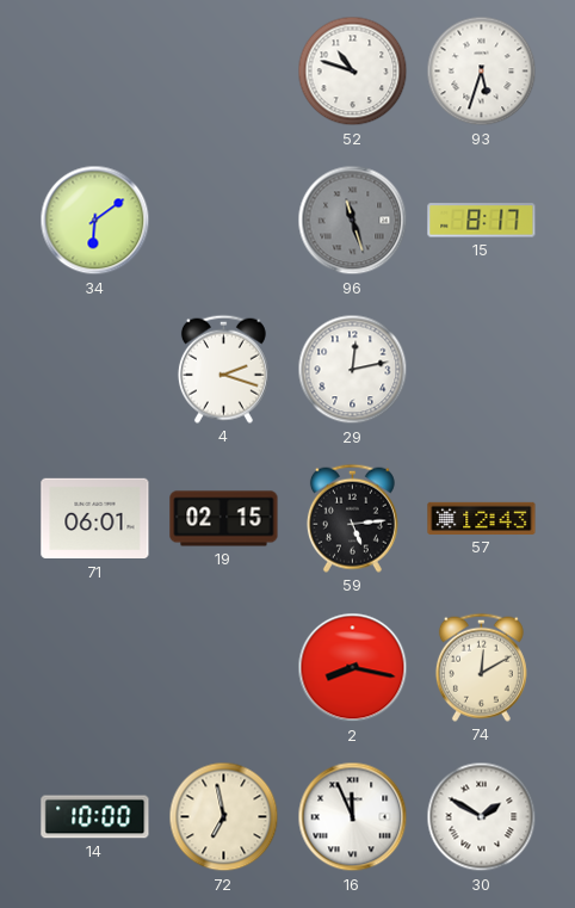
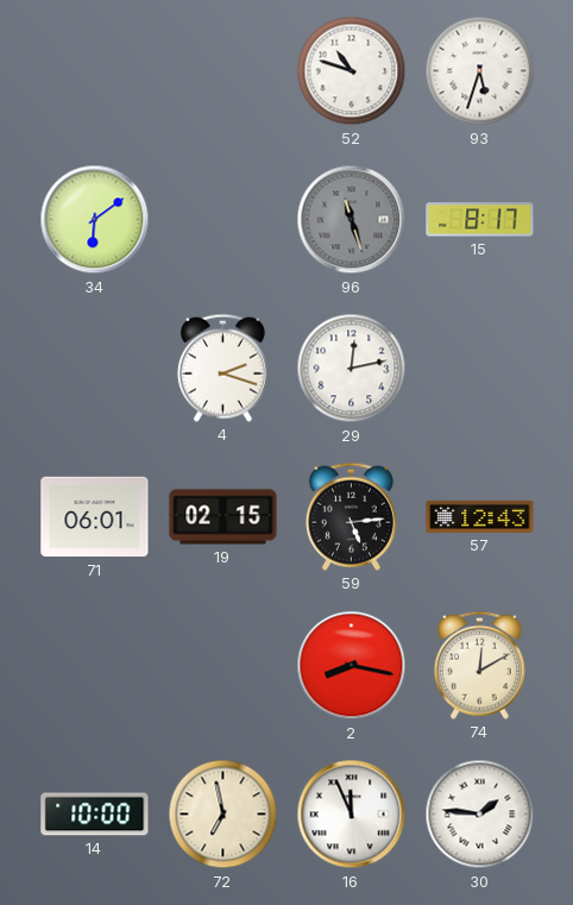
30: 1:50 -> 1:46 (480, 815)
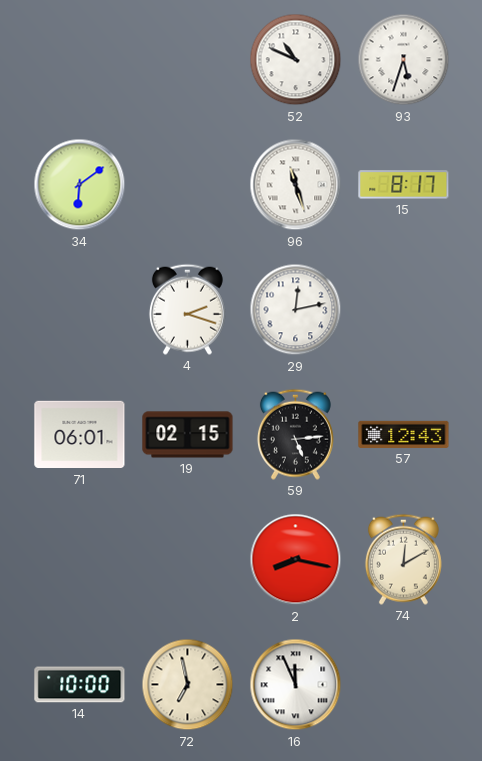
52: 10:48 -> 10:49 (296, 60)
96 dial: grey -> white (296, 185)
30: 1:46 -> none (480, 815)
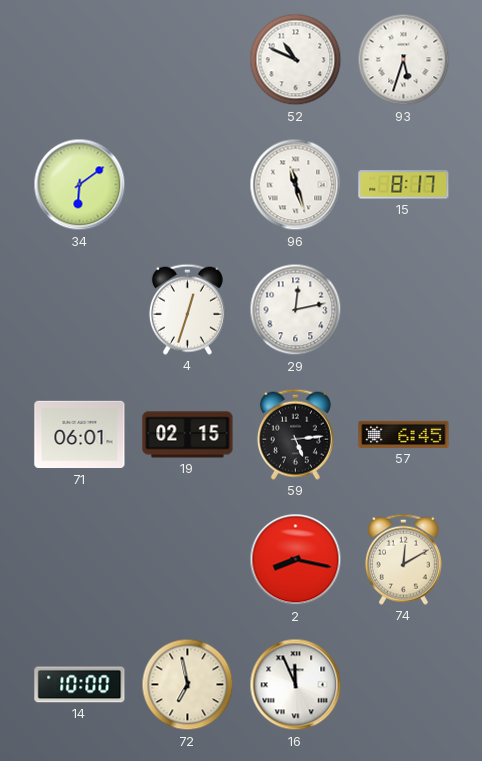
4: 2:18 -> 12:33 (187, 309)
57: 12:43 -> 6:45 (404, 434)
